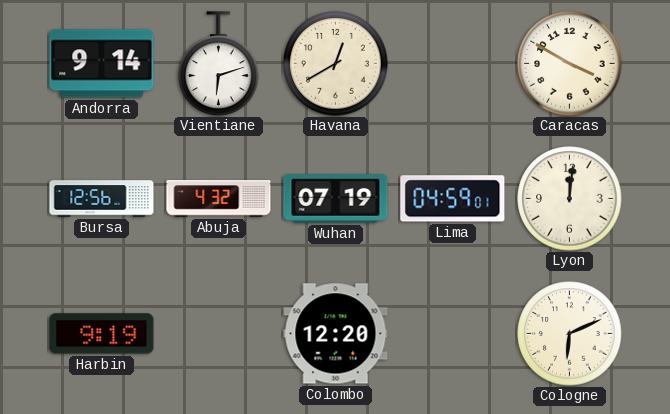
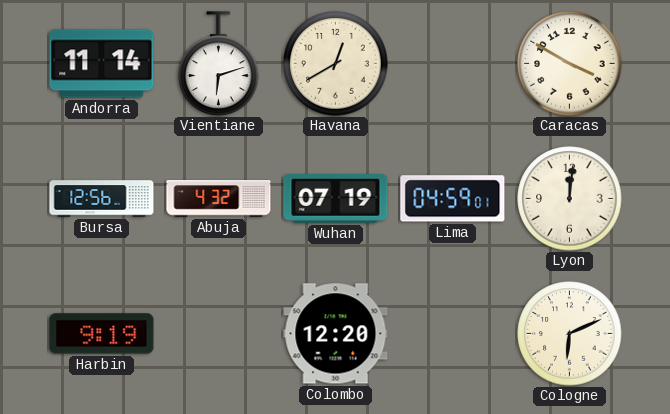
Andorra: 9:14 -> 11:14 (102, 64)
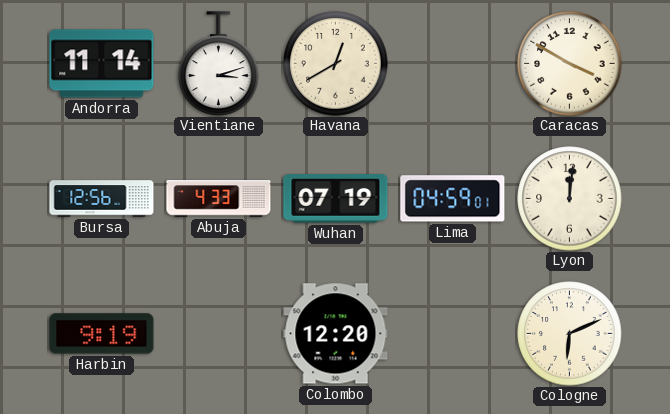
Vientiane: 6:12 -> 3:12 (219, 64)
Abuja: 4:32 -> 4:33 (219, 199)
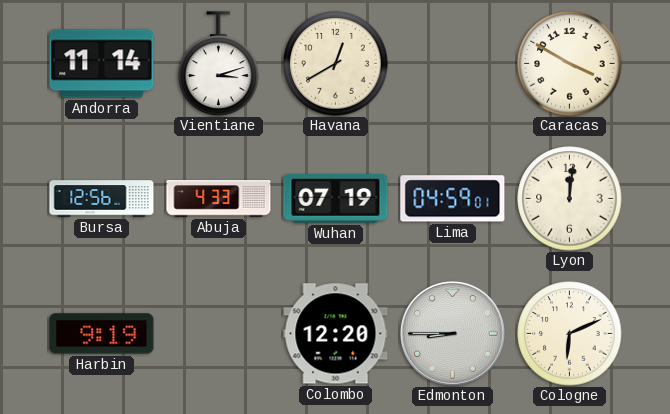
Edmonton: none -> 8:45 (452, 333)
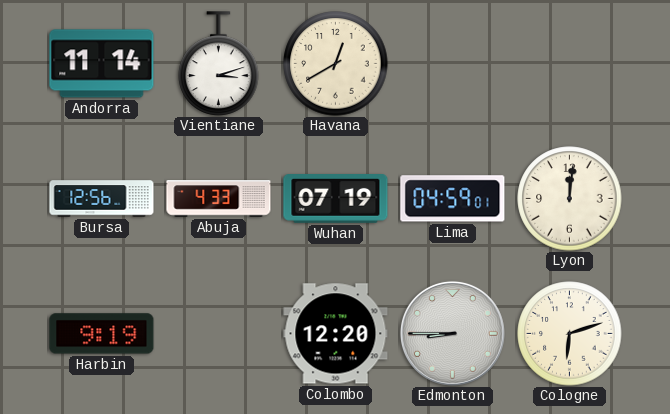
Caracas: 3:50 -> none (570, 64)
Cologne: 6:11 -> 6:12 (570, 334)
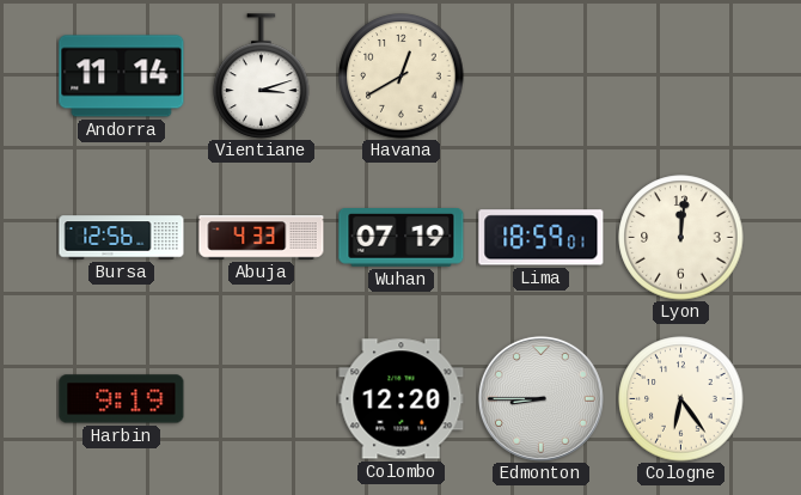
Lima: 04:59 -> 18:59 (542, 238)
Cologne: 6:12 -> 6:24 (681, 399)
